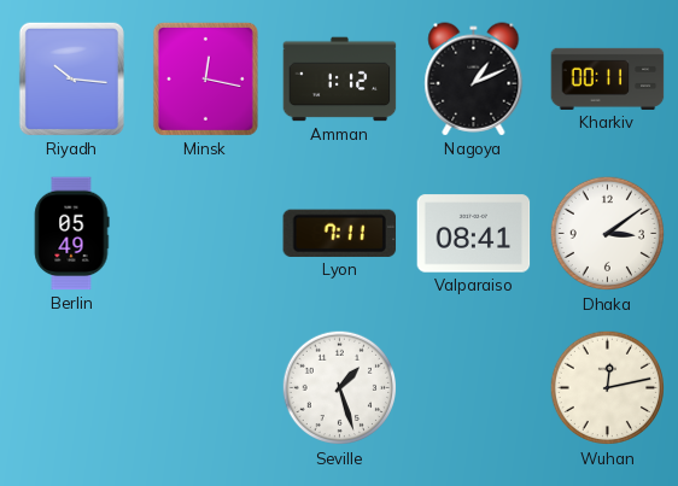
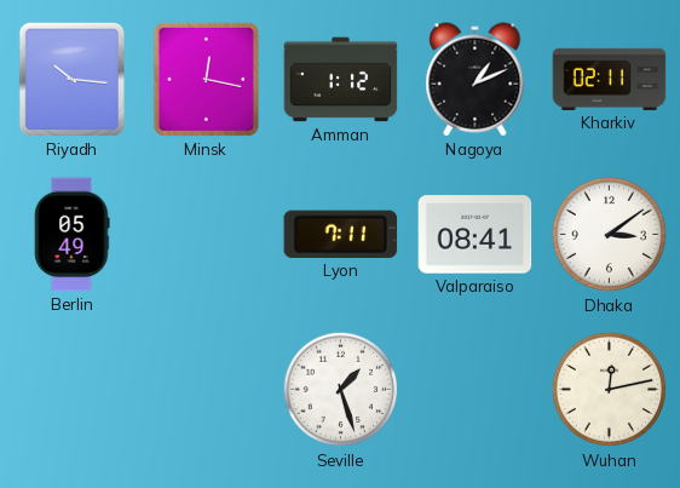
Kharkiv: 00:11 -> 02:11 (610, 79)
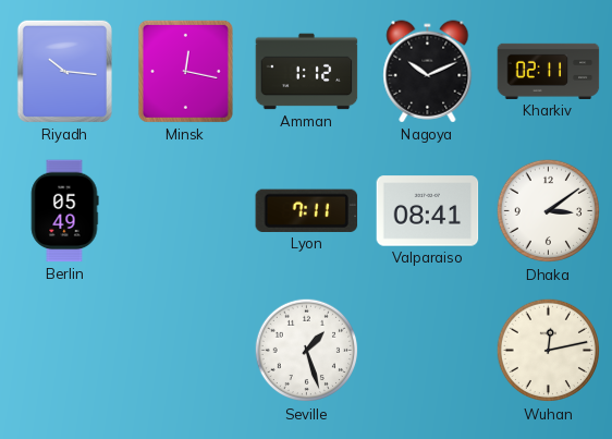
Nagoya: 1:11 -> 10:11 (428, 72)
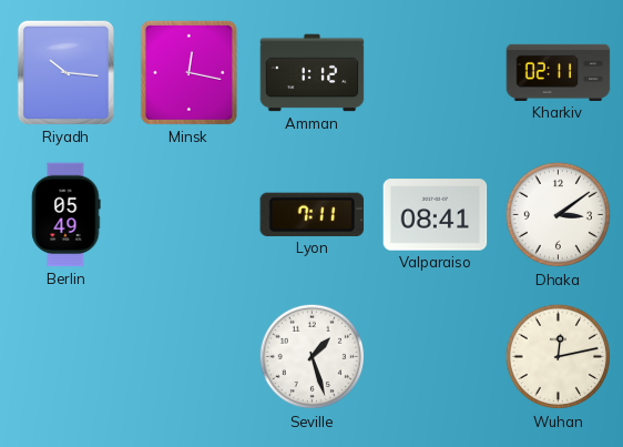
Nagoya: 10:11 -> none (428, 72)
